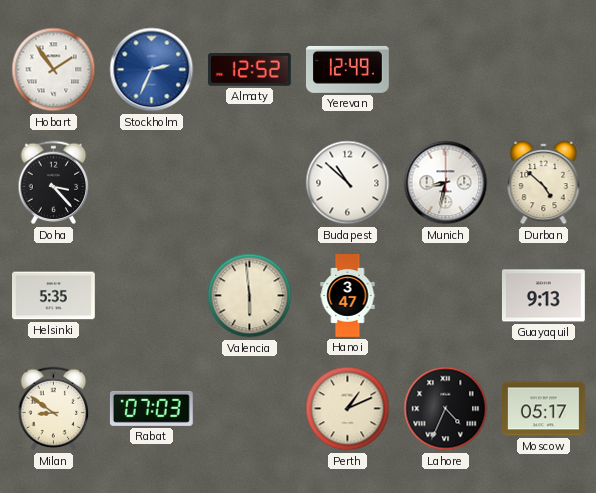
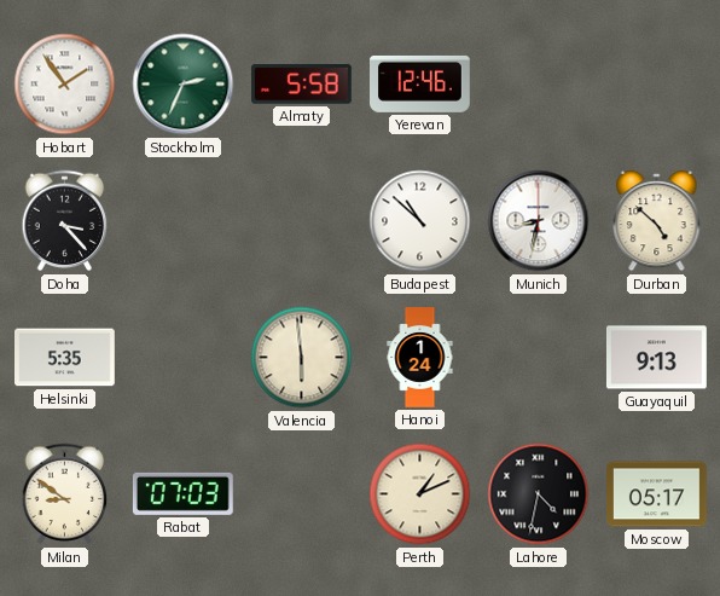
Stockholm dial: blue -> green (184, 85)
Almaty: 12:52 -> 5:58 (301, 85)
Yerevan: 12:49 -> 12:46 (420, 83)
Hanoi: 3:47 -> 1:24 (420, 358)
Lahore: 4:34 -> 4:32 (539, 494)
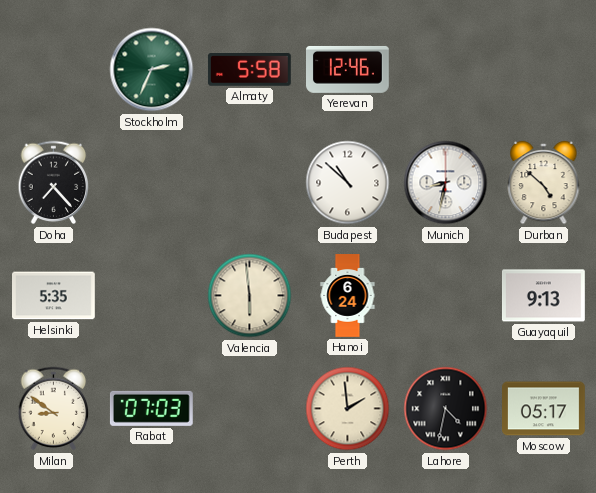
Hobart: 1:54 -> none (65, 85)
Doha: 3:23 -> 7:23 (54, 183)
Hanoi: 1:24 -> 6:24 (348, 296)
Perth: 1:11 -> 1:59 (348, 409)
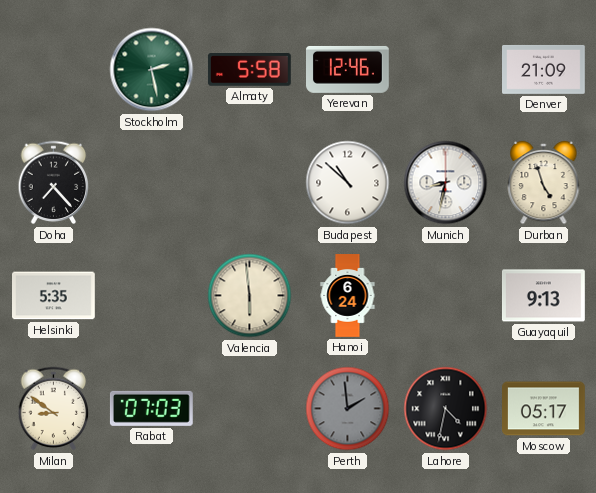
Stockholm: 2:34 -> 2:28 (152, 70)
Denver: none -> 21:09 (544, 69)
Durban: 4:52 -> 4:57 (544, 183)
Perth dial: cream -> grey (348, 409)
